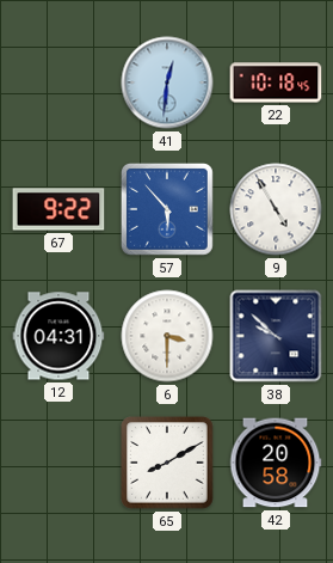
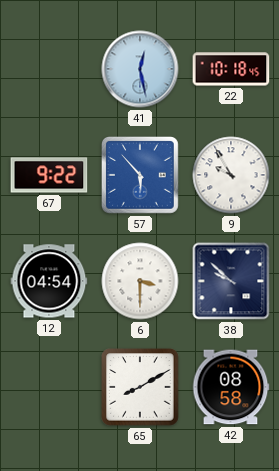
41: 12:31 -> 12:28 (140, 69)
9: 4:55 -> 9:55 (231, 175)
12: 04:31 -> 04:54 (49, 281)
42: 20:58 -> 08:58 (231, 387)
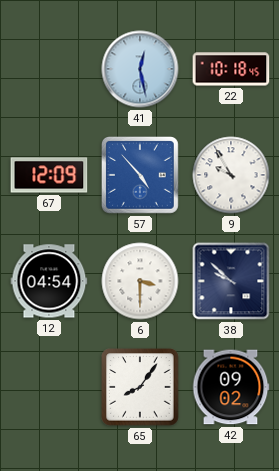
67: 9:22 -> 12:09 (49, 175)
57: 5:53 -> 4:53 (141, 176)
65: 8:10 -> 8:06 (140, 387)
42: 08:58 -> 09:02 (231, 387)
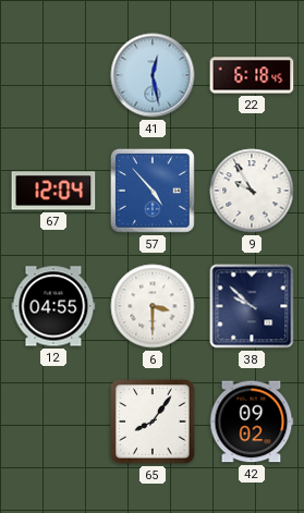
22: 10:18 -> 6:18 (252, 75)
67: 12:09 -> 12:04 (53, 191)
12: 04:54 -> 04:55 (53, 306)
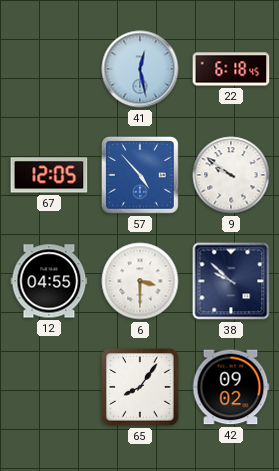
67: 12:04 -> 12:05 (49, 175)
9: 9:55 -> 9:51 (231, 175)
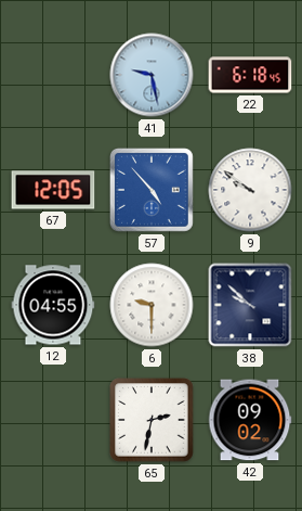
41: 12:28 -> 9:28 (152, 75)
6: 3:30 -> 9:30 (152, 305)
65: 8:06 -> 2:32 (152, 420)
